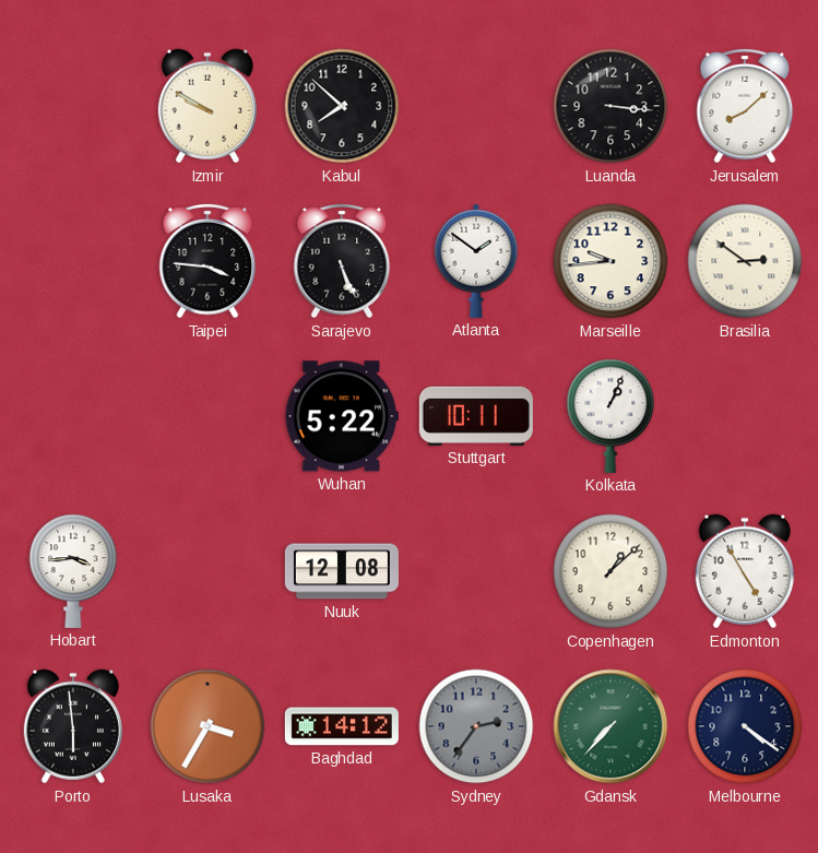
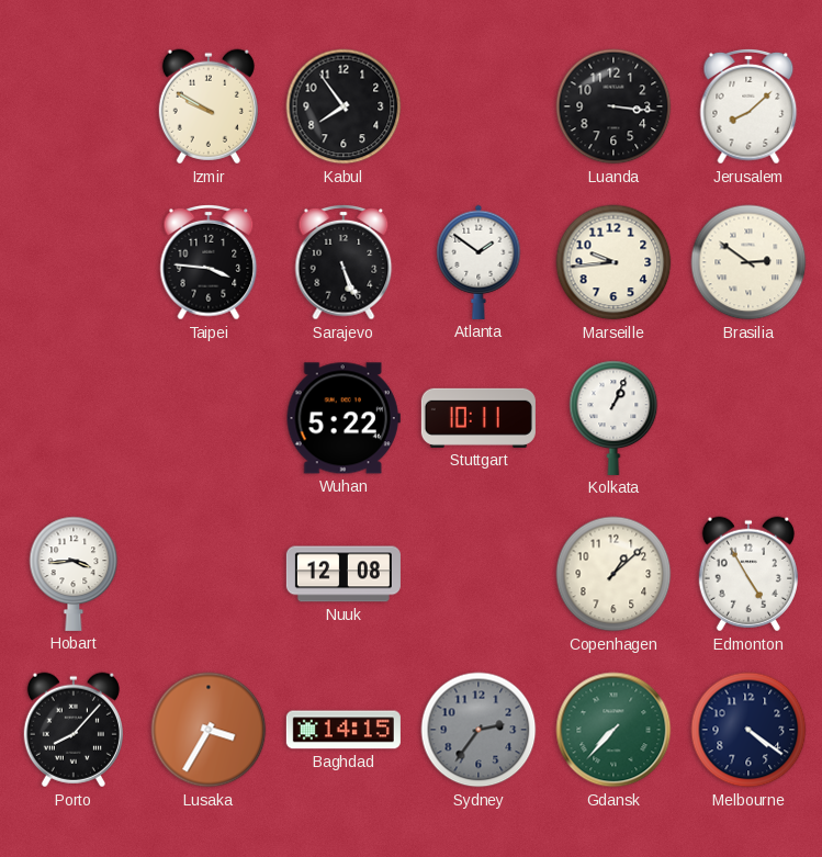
Kabul: 7:52 -> 7:54 (344, 106)
Porto: 5:59 -> 8:07 (74, 730)
Baghdad: 14:12 -> 14:15 (344, 730)
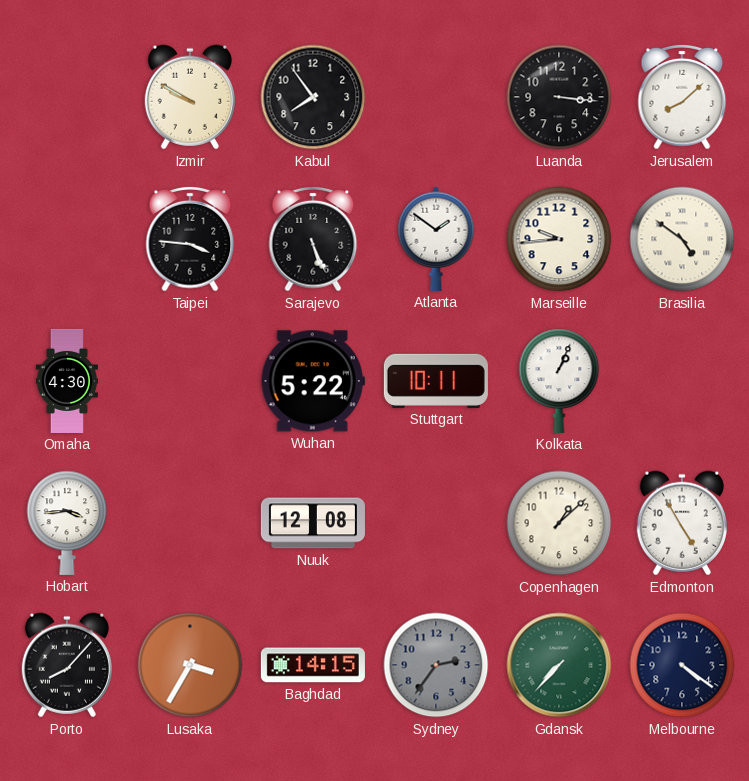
Brasilia: 2:51 -> 4:51 (682, 239)
Omaha: none -> 4:30 (67, 381)
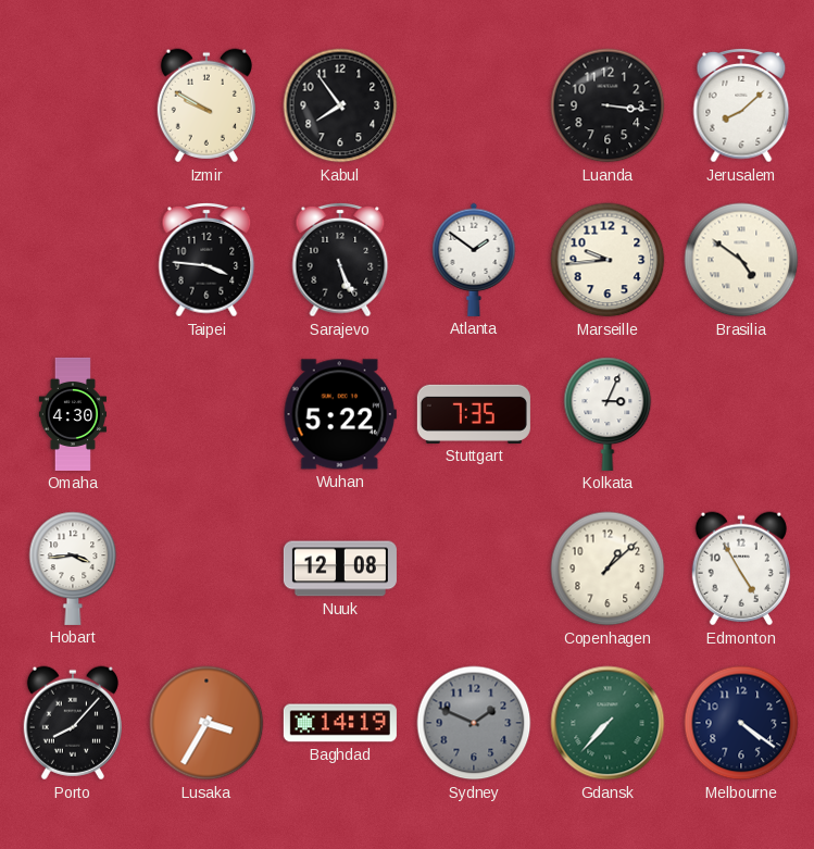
Stuttgart: 10:11 -> 7:35 (474, 414)
Kolkata: 1:04 -> 3:04 (608, 414)
Baghdad: 14:15 -> 14:19 (340, 723)
Sydney: 2:36 -> 1:49 (474, 723)
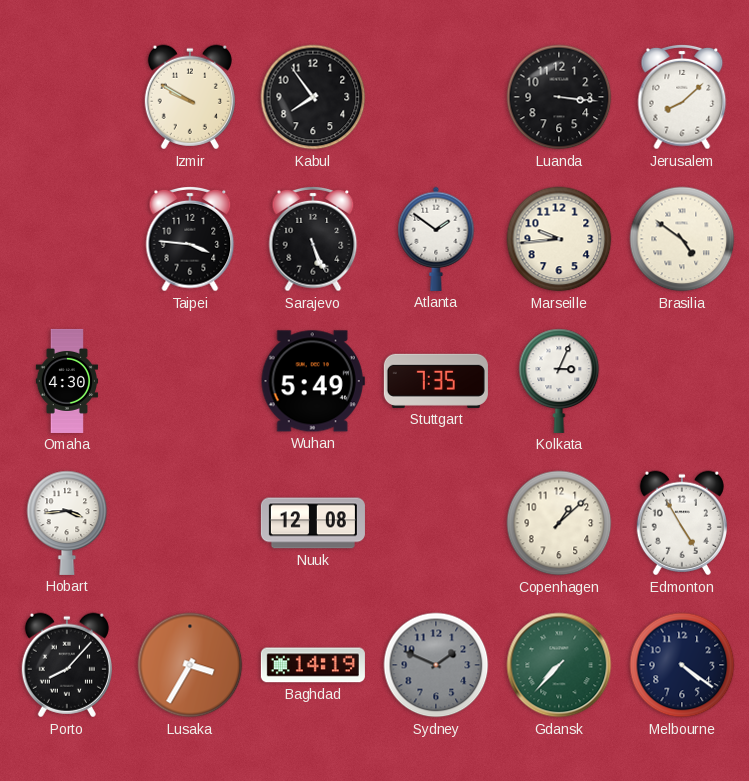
Wuhan: 5:22 -> 5:49 (313, 381)
